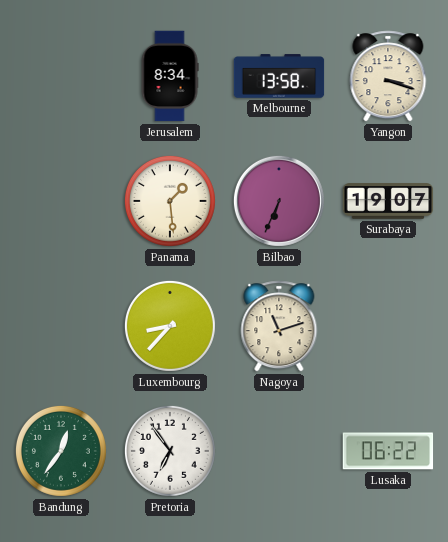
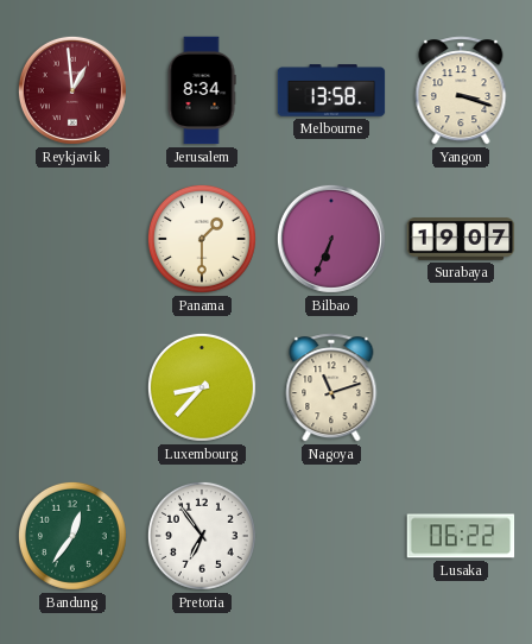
Reykjavik: none -> 12:59 (72, 90)
Panama: 1:29 -> 1:30 (202, 239)
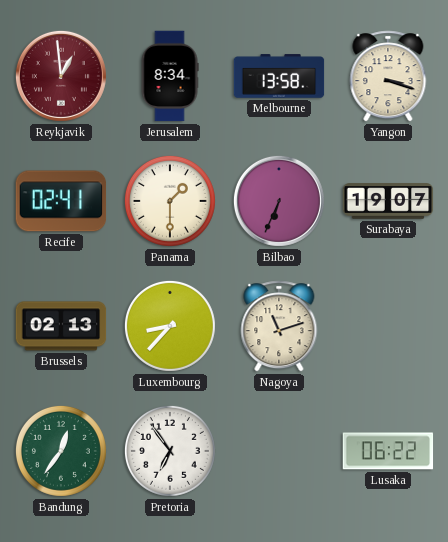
Recife: none -> 02:41 (61, 201)
Brussels: none -> 02:13 (61, 326)
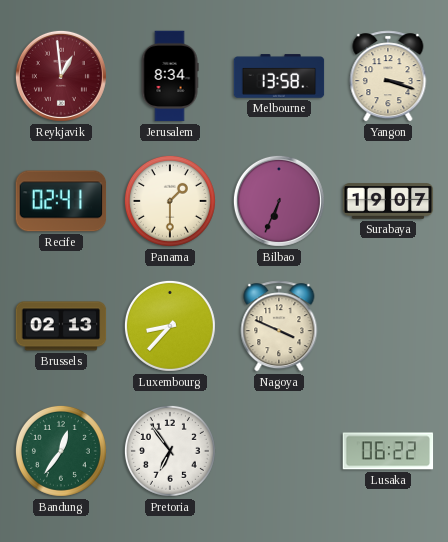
Nagoya: 11:12 -> 3:49 (279, 326)
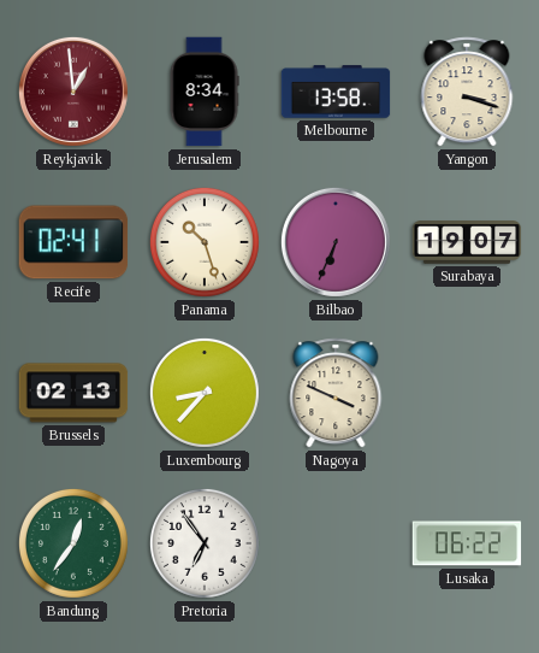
Panama: 1:30 -> 10:27 (205, 242)
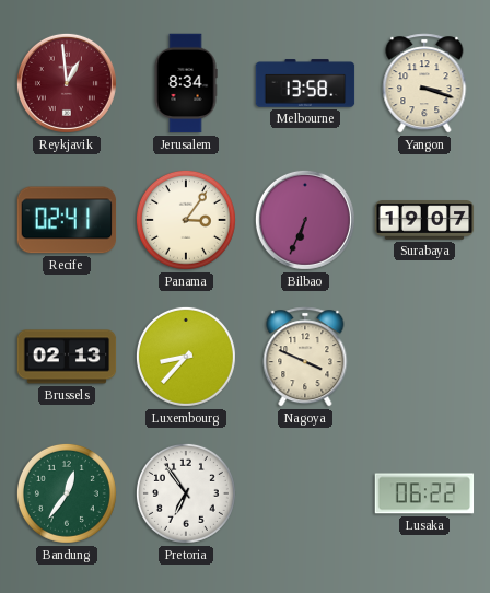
Panama: 10:27 -> 3:06 (186, 220)
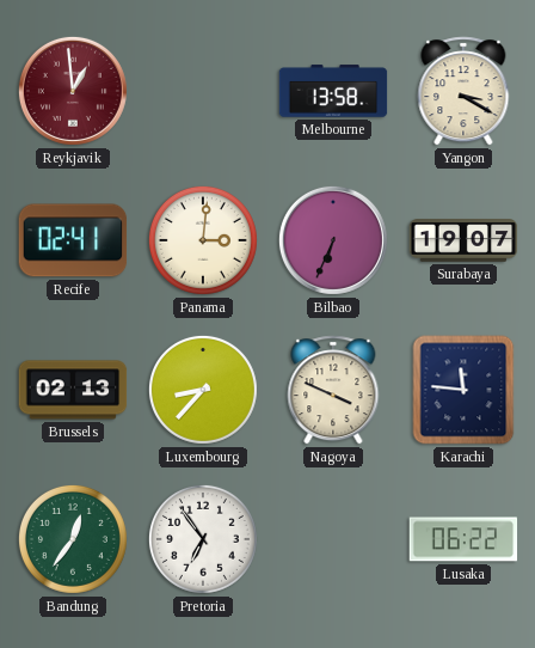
Jerusalem: 8:34 -> none (186, 83)
Yangon: 3:18 -> 3:20 (463, 91)
Panama: 3:06 -> 3:01 (203, 240)
Karachi: none -> 11:46 (463, 390)
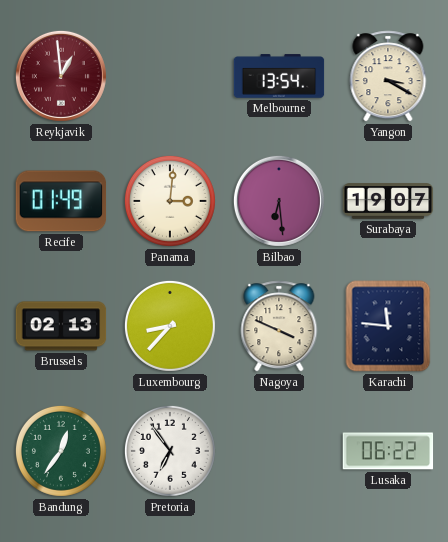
Melbourne: 13:58 -> 13:54 (279, 76)
Recife: 02:41 -> 01:49 (61, 201)
Bilbao: 6:34 -> 6:29 (279, 201)
